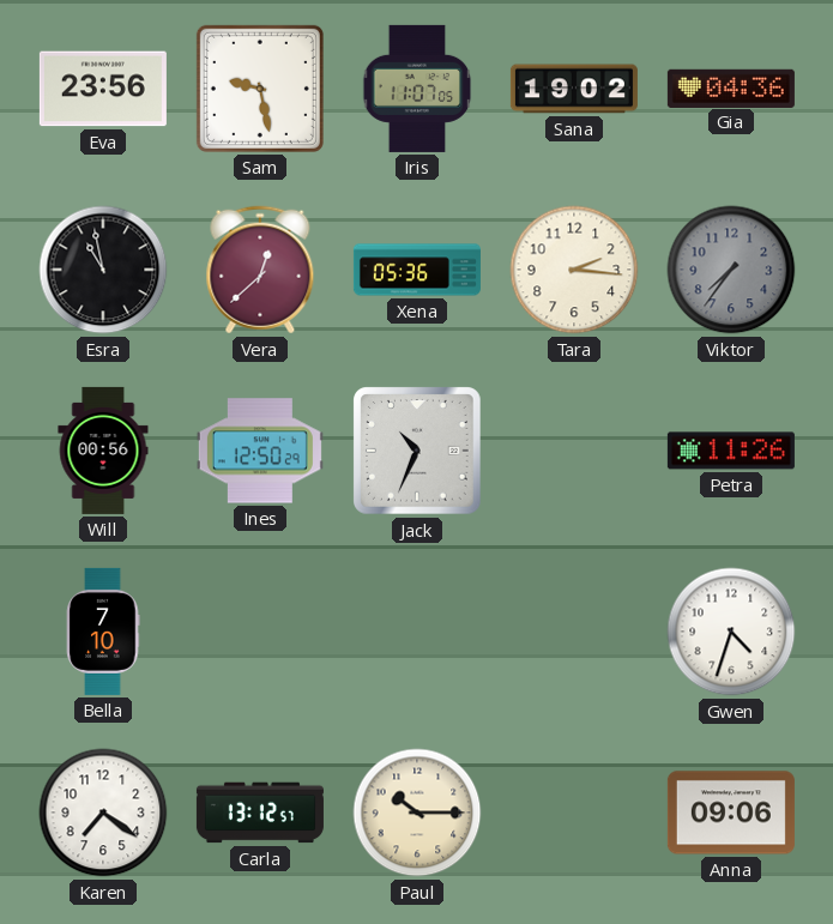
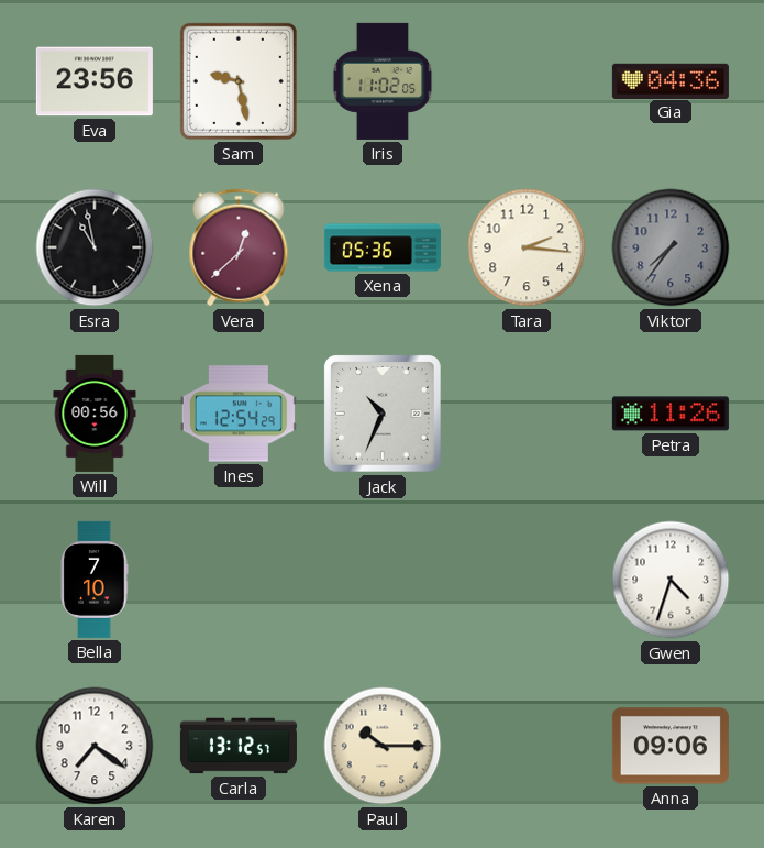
Iris: 11:07 -> 11:02 (383, 81)
Sana: 19:02 -> none (574, 89)
Ines: 12:50 -> 12:54 (239, 414)
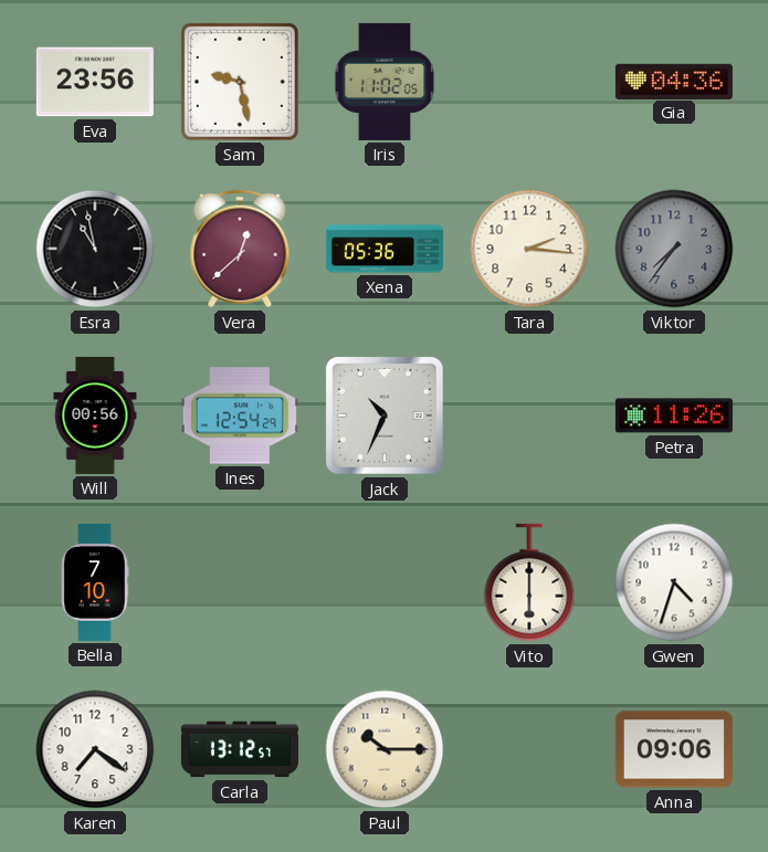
Vito: none -> 6:00 (529, 582)
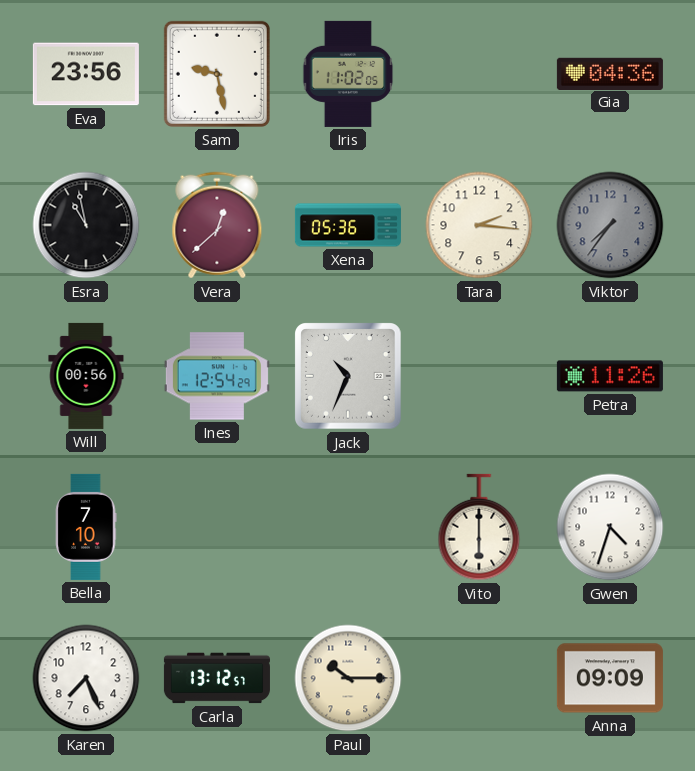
Karen: 7:21 -> 7:26 (86, 678)
Anna: 09:06 -> 09:09 (610, 678)
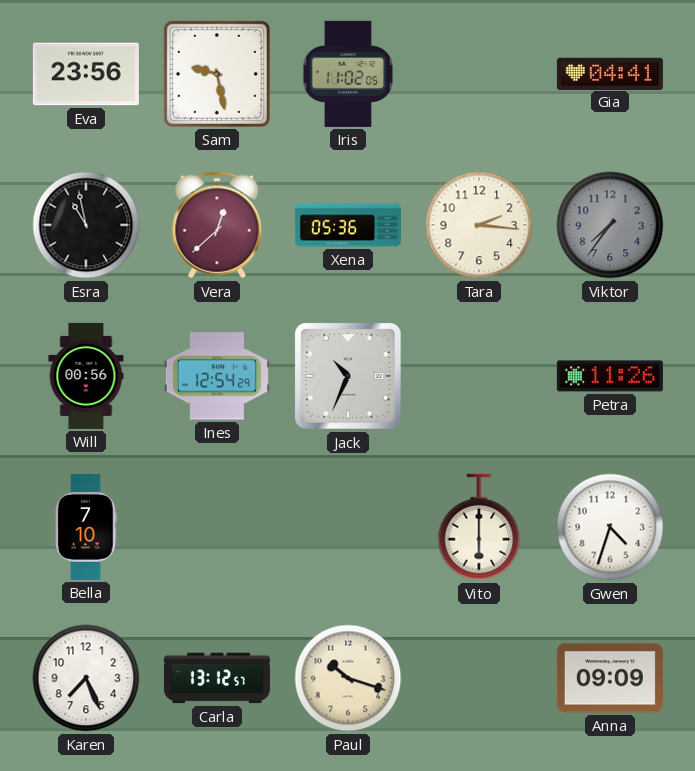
Gia: 04:36 -> 04:41 (610, 73)
Paul: 10:15 -> 10:18 (348, 678)
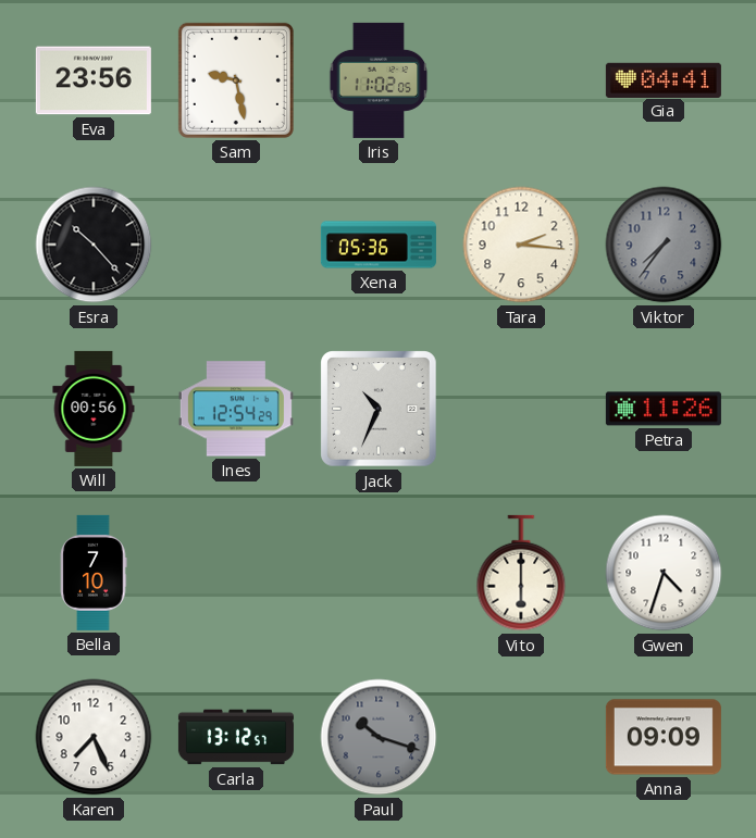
Esra: 10:58 -> 10:23 (94, 245)
Vera: 12:38 -> none (217, 225)
Paul dial: cream -> grey (379, 737)
